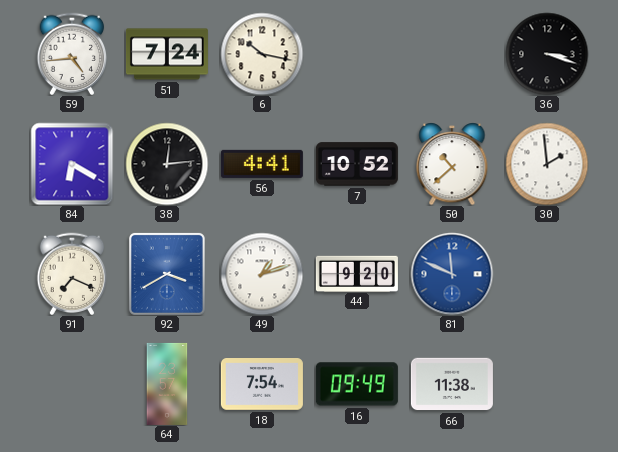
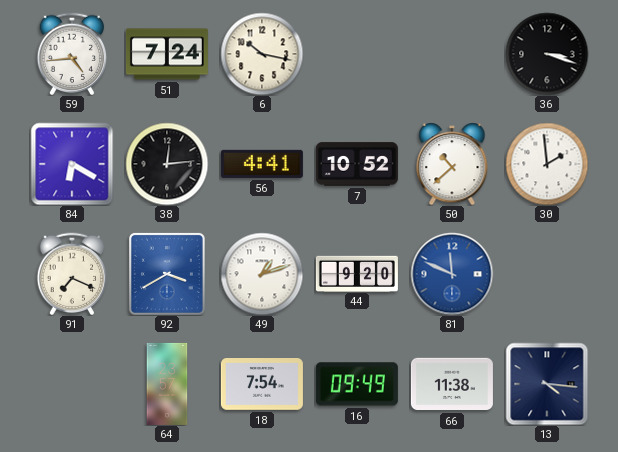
13: none -> 4:16 (547, 384)
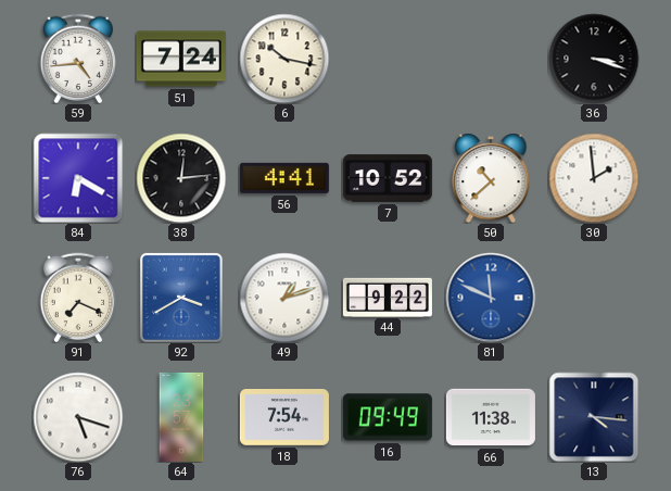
44: 9:20 -> 9:22 (388, 297)
76: none -> 5:18 (78, 417)
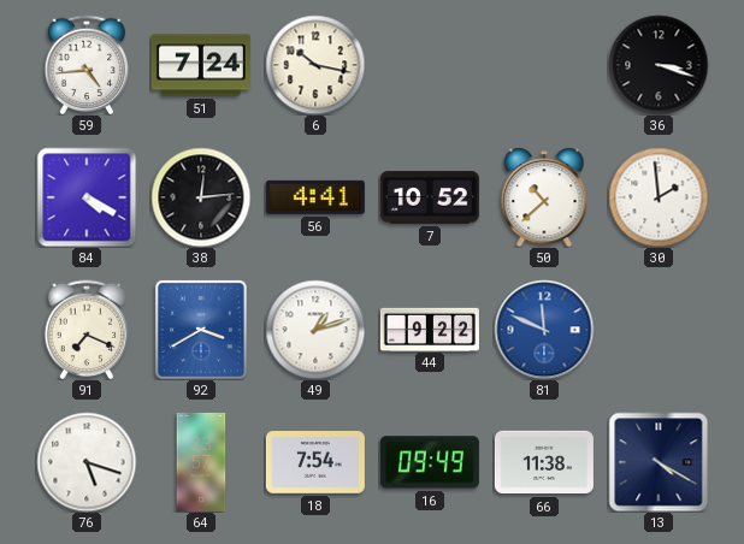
84: 6:20 -> 4:20 (87, 197)
13: 4:16 -> 4:20 (659, 462)
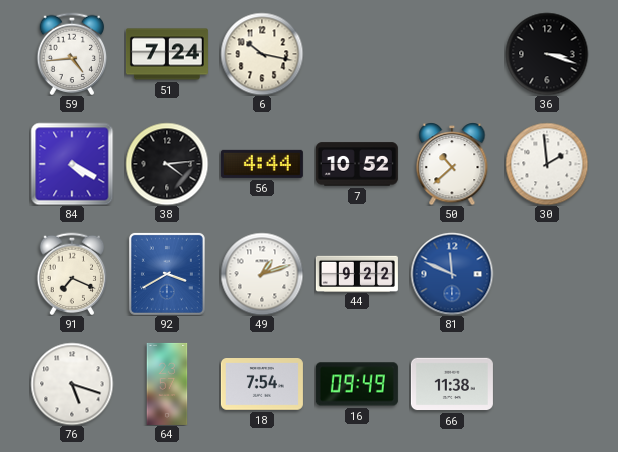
38: 12:14 -> 4:14 (167, 164)
56: 4:41 -> 4:44 (262, 164)
13: 4:20 -> none (659, 462)
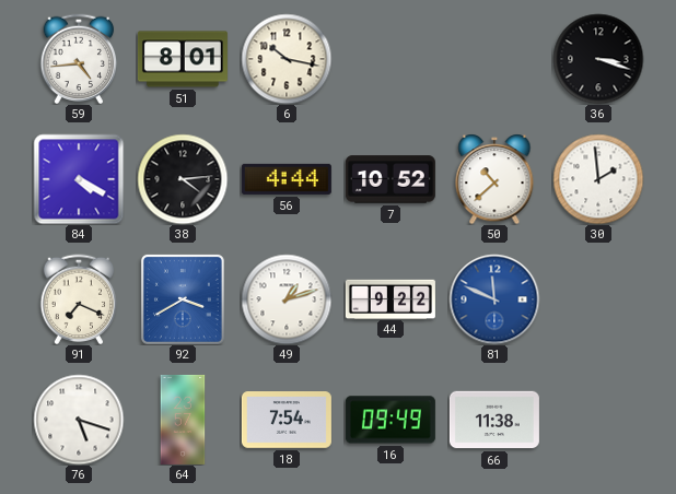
51: 7:24 -> 8:01 (183, 59)
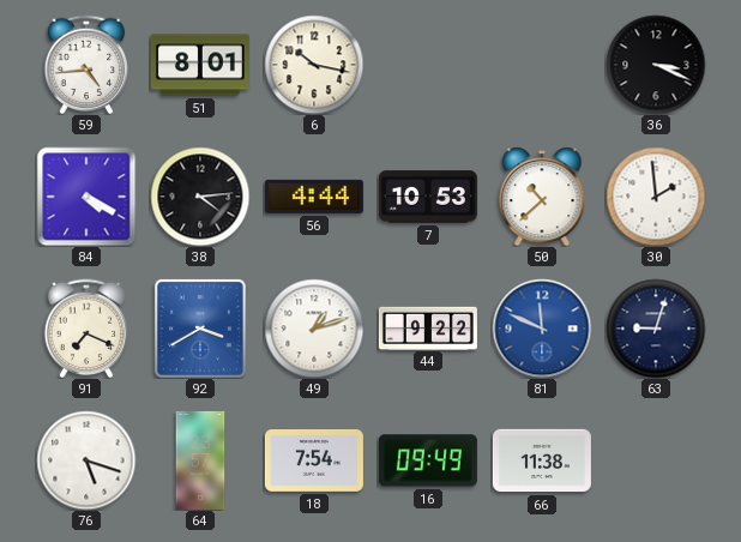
36: 3:18 -> 3:19 (656, 65)
7: 10:52 -> 10:53 (428, 197)
63: none -> 9:03 (656, 329)
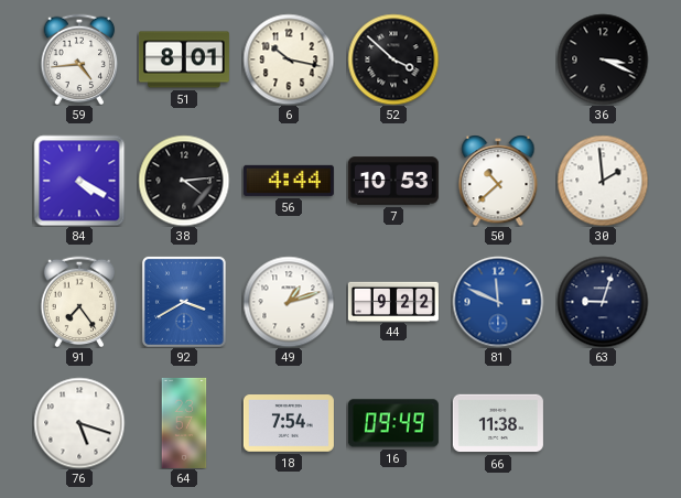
52: none -> 3:52 (393, 59)
91: 7:19 -> 7:24 (79, 302)
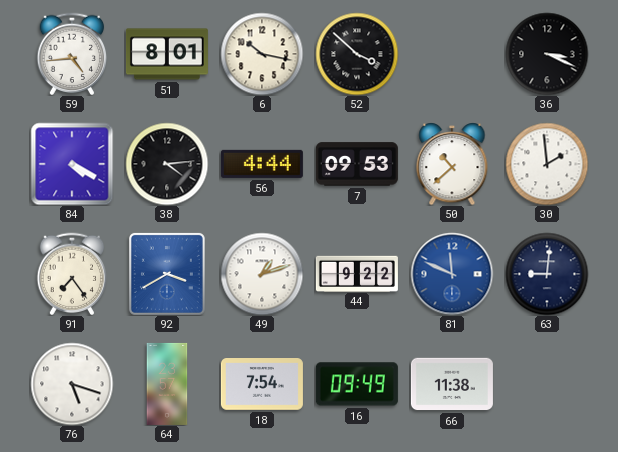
7: 10:53 -> 09:53 (357, 164)
63: 9:03 -> 9:01 (547, 274)
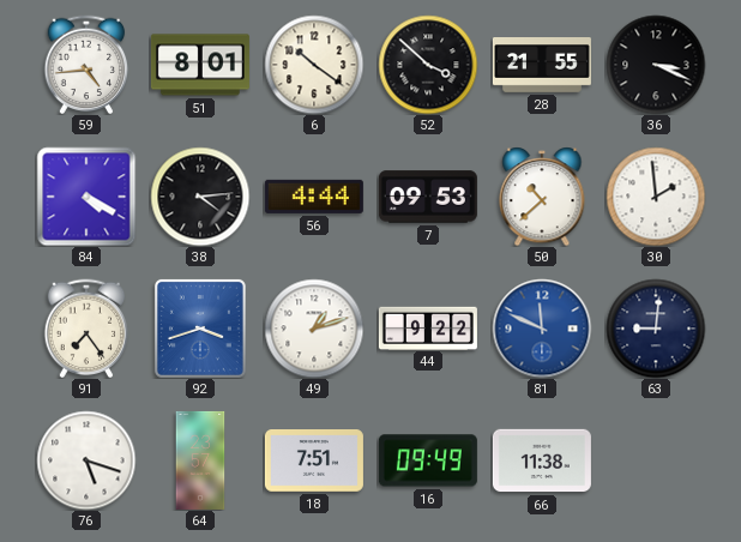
6: 10:17 -> 10:21 (314, 65)
28: none -> 21:55 (542, 66)
92: 3:40 -> 3:42 (200, 329)
18: 7:54 -> 7:51 (314, 462)
